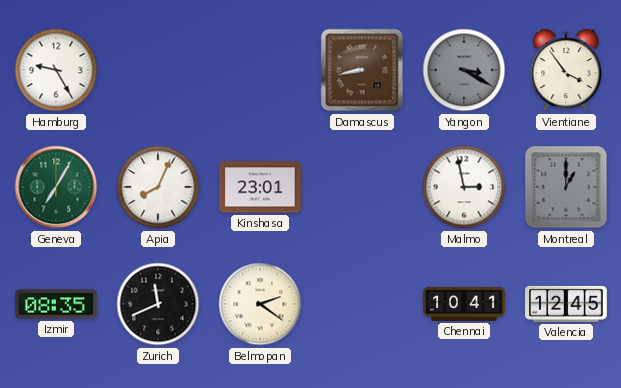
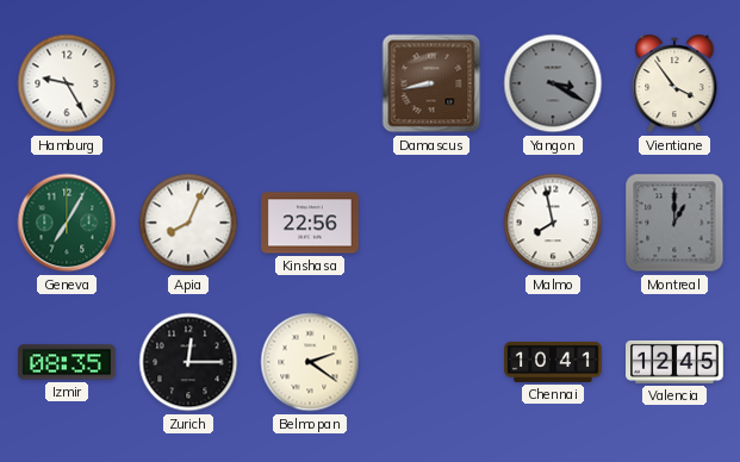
Kinshasa: 23:01 -> 22:56 (311, 223)
Malmo: 2:58 -> 7:58 (553, 223)
Zurich: 11:41 -> 12:15 (188, 362)
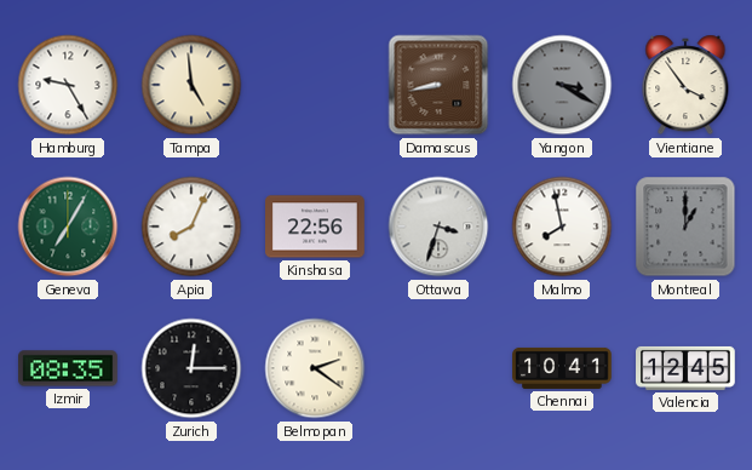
Tampa: none -> 4:59 (191, 85)
Ottawa: none -> 3:33 (438, 227)
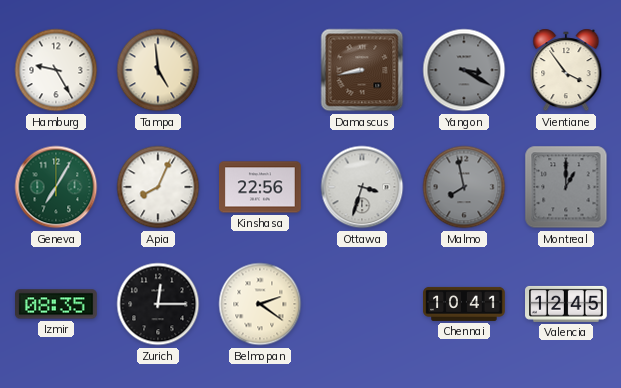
Malmo dial: white -> grey (464, 187)
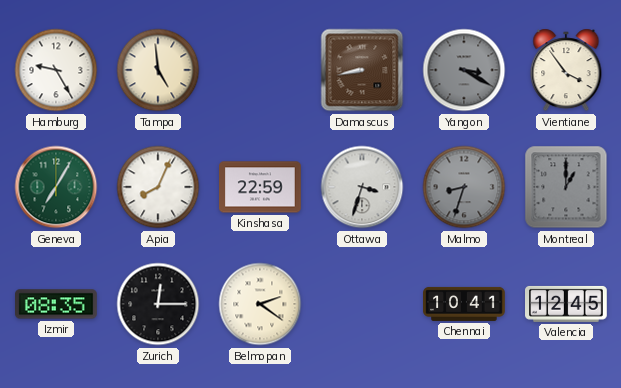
Kinshasa: 22:56 -> 22:59 (261, 187)
Malmo: 7:58 -> 8:33 (464, 187)
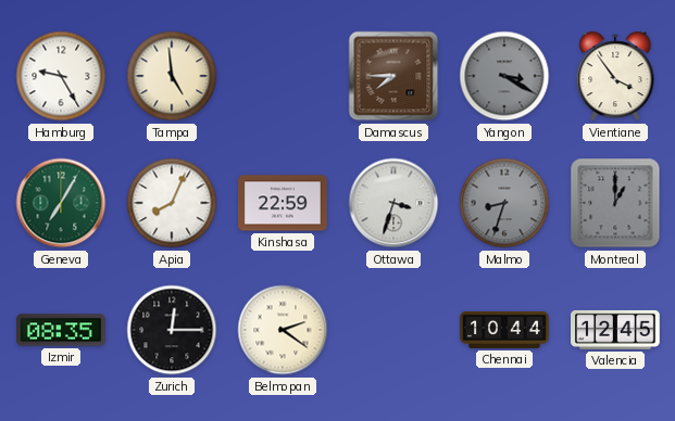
Damascus: 8:43 -> 7:45 (393, 76)
Chennai: 10:41 -> 10:44 (504, 330)
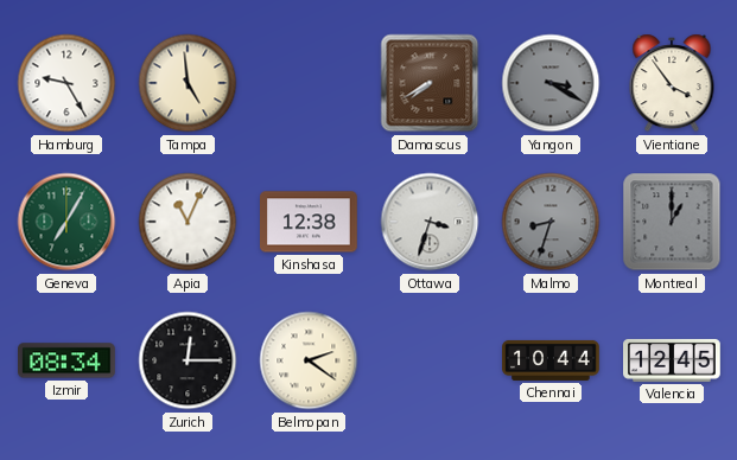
Damascus: 7:45 -> 7:40 (430, 83)
Apia: 8:04 -> 11:04 (188, 222)
Kinshasa: 22:59 -> 12:38 (310, 222)
Izmir: 08:35 -> 08:34 (68, 360)
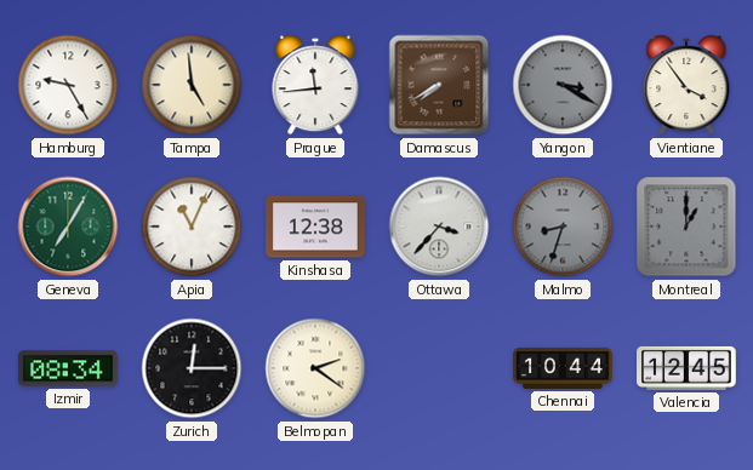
Prague: none -> 11:44 (315, 85)
Ottawa: 3:33 -> 3:37 (439, 227)
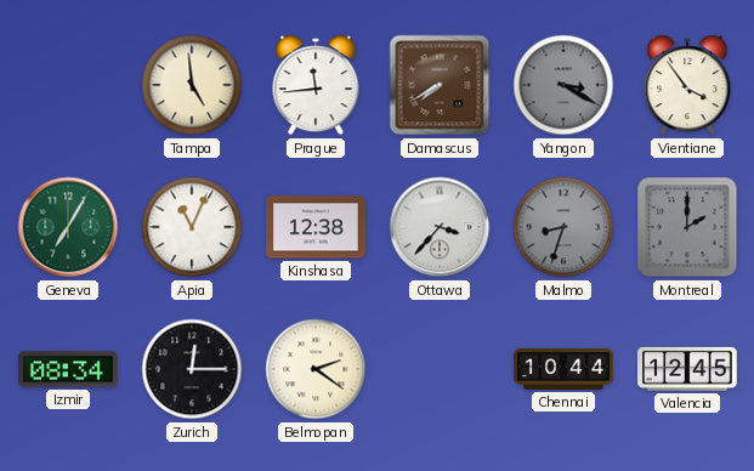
Hamburg: 9:25 -> none (68, 85)
Montreal: 1:00 -> 2:00 (687, 227)
